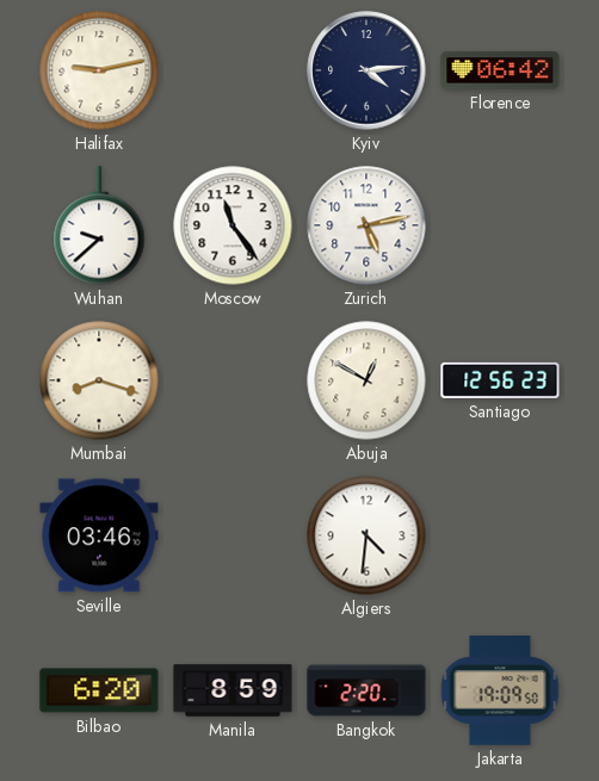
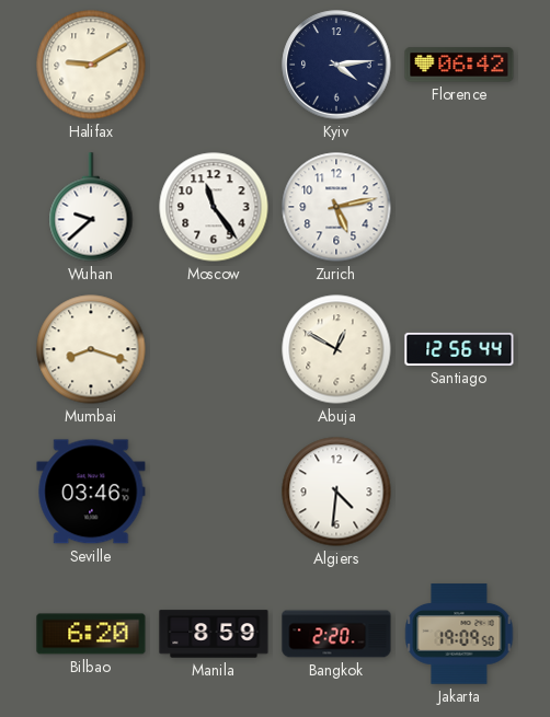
Halifax: 9:13 -> 9:10 (91, 65)
Santiago: 12:56:23 -> 12:56:44 (459, 349)
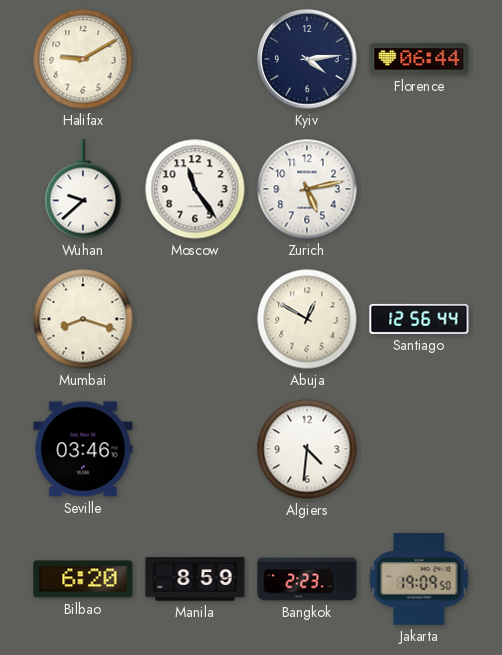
Florence: 06:42 -> 06:44 (419, 59)
Bangkok: 2:20 -> 2:23 (307, 579)
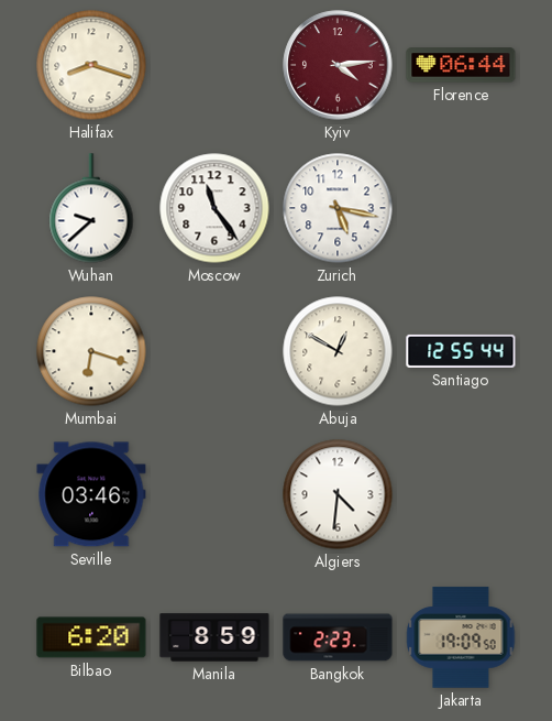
Halifax: 9:10 -> 8:18 (91, 65)
Kyiv dial: navy -> burgundy (338, 65)
Zurich: 5:13 -> 5:17 (338, 208)
Mumbai: 8:18 -> 6:18 (91, 351)
Santiago: 12:56 -> 12:55 (461, 351)
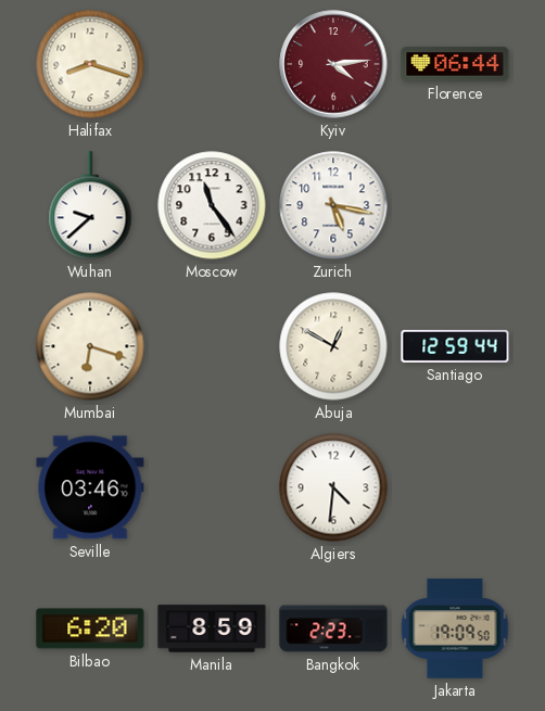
Santiago: 12:55 -> 12:59 (455, 346)
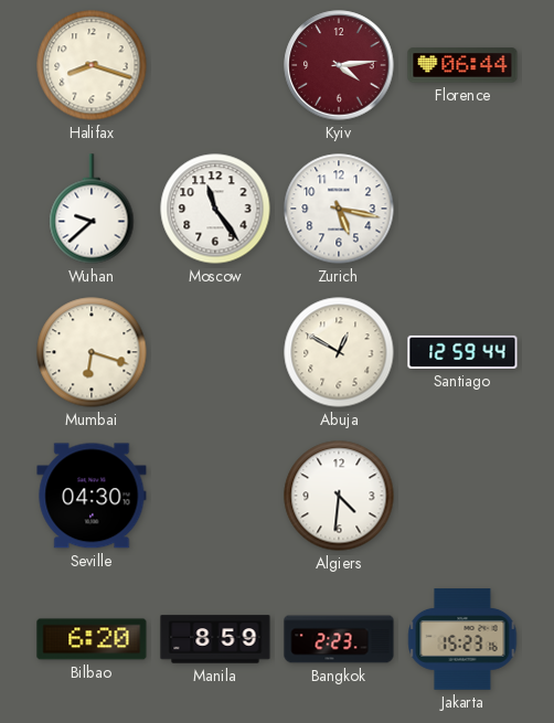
Seville: 03:46 -> 04:30 (92, 496)
Jakarta: 19:09 -> 15:23 (462, 639)
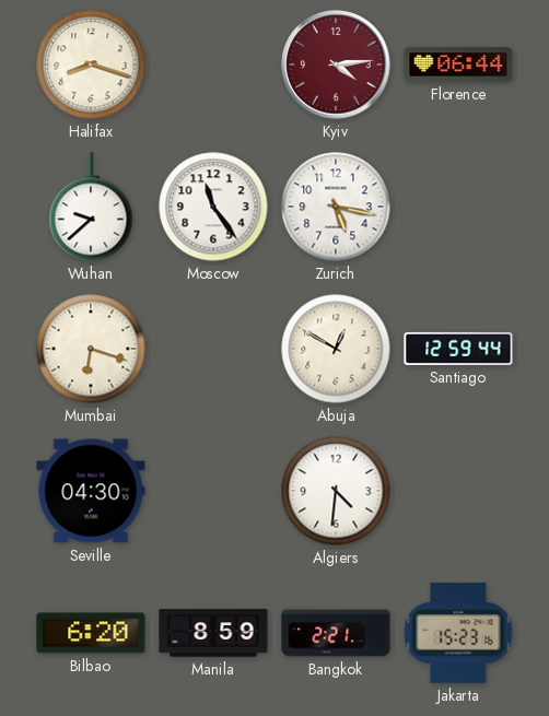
Bangkok: 2:23 -> 2:21 (336, 633)
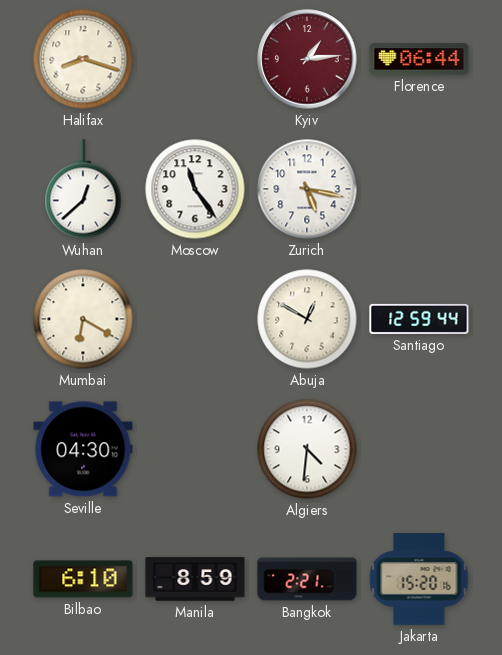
Kyiv: 4:14 -> 1:14 (307, 59)
Wuhan: 9:38 -> 12:38 (83, 189)
Mumbai: 6:18 -> 6:20 (83, 319)
Bilbao: 6:20 -> 6:10 (83, 579)
Jakarta: 15:23 -> 15:20 (419, 579)
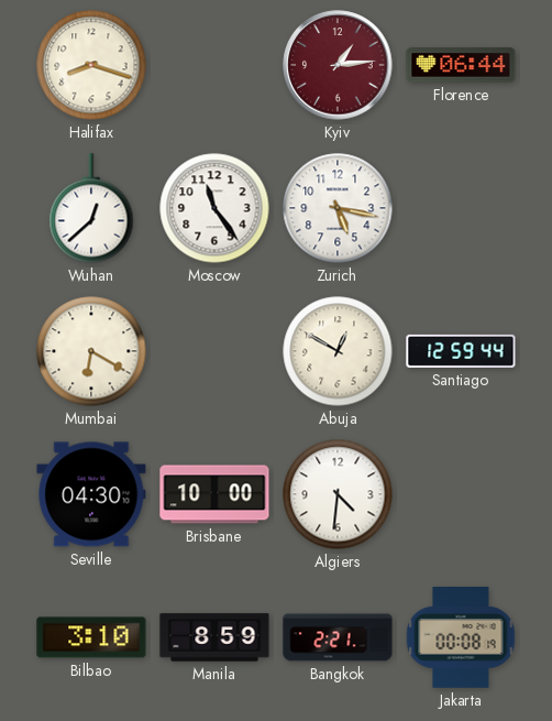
Brisbane: none -> 10:00 (214, 494)
Bilbao: 6:10 -> 3:10 (91, 637)
Jakarta: 15:20 -> 00:08 (461, 637)
